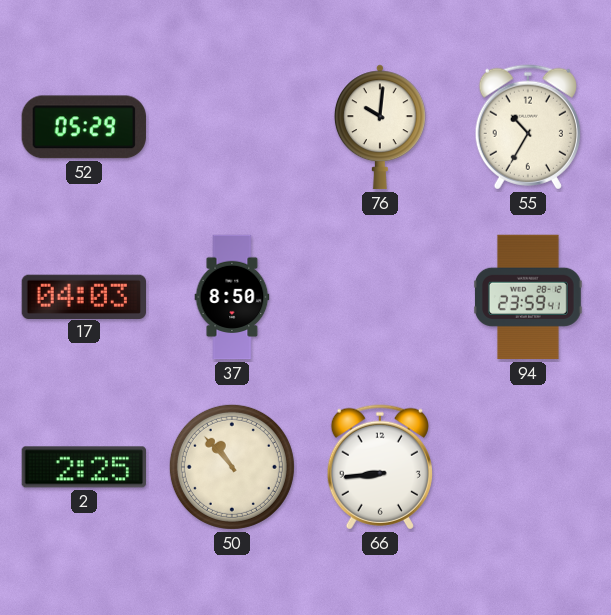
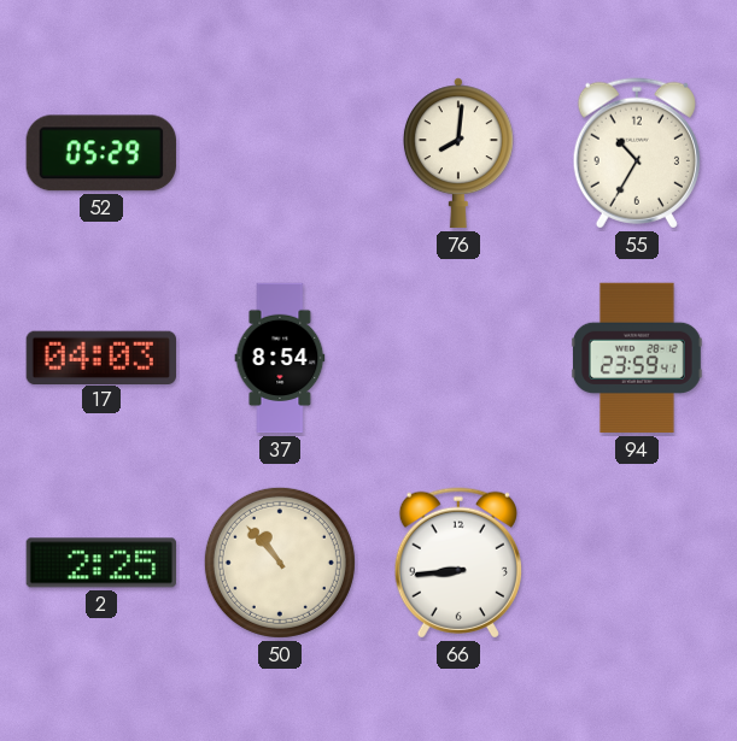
76: 10:01 -> 8:01 (458, 153)
37: 8:50 -> 8:54 (280, 358)
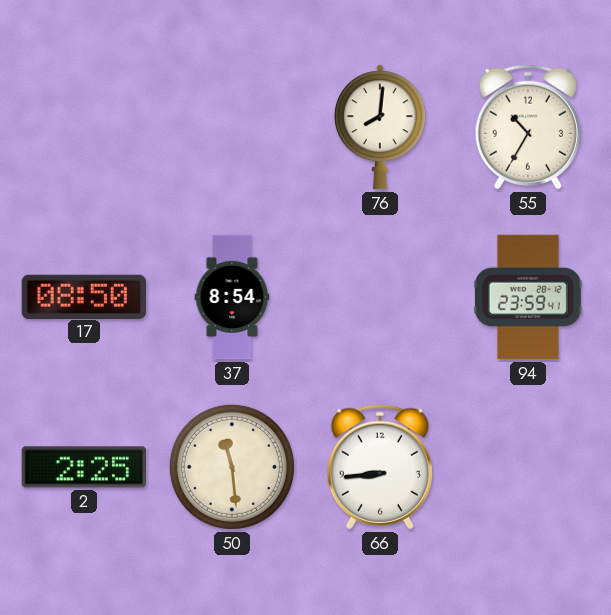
52: 05:29 -> none (101, 153)
17: 04:03 -> 08:50 (83, 296)
50: 10:53 -> 11:29 (232, 467)
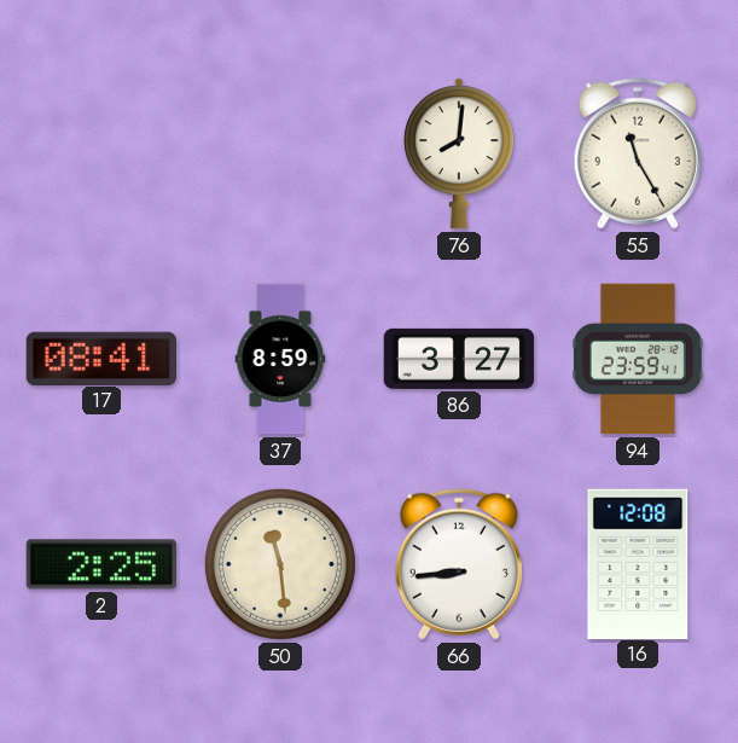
55: 10:35 -> 11:25 (638, 153)
17: 08:50 -> 08:41 (100, 358)
37: 8:54 -> 8:59 (280, 359)
86: none -> 3:27 (459, 359)
16: none -> 12:08 (638, 563)
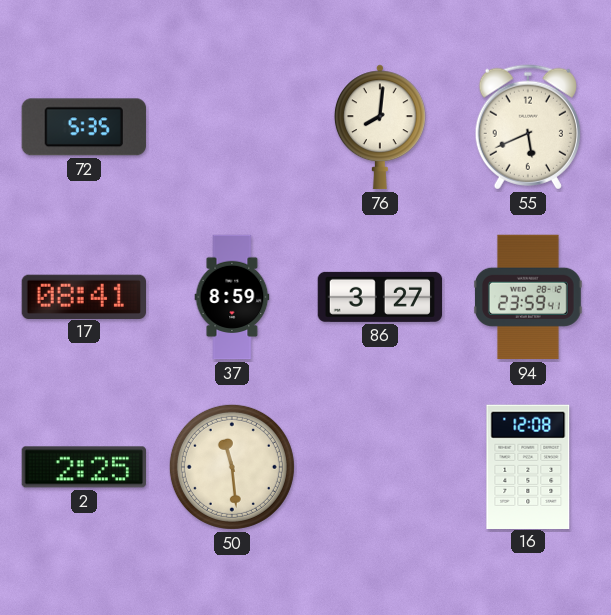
72: none -> 5:35 (84, 127)
55: 11:25 -> 5:41 (528, 127)
66: 8:44 -> none (459, 564)
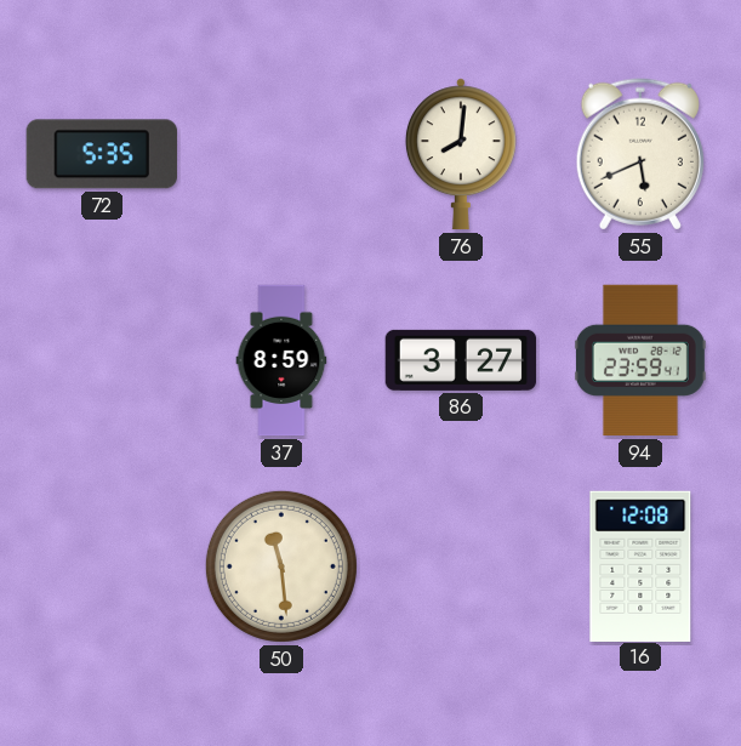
17: 08:41 -> none (83, 296)
2: 2:25 -> none (83, 467)
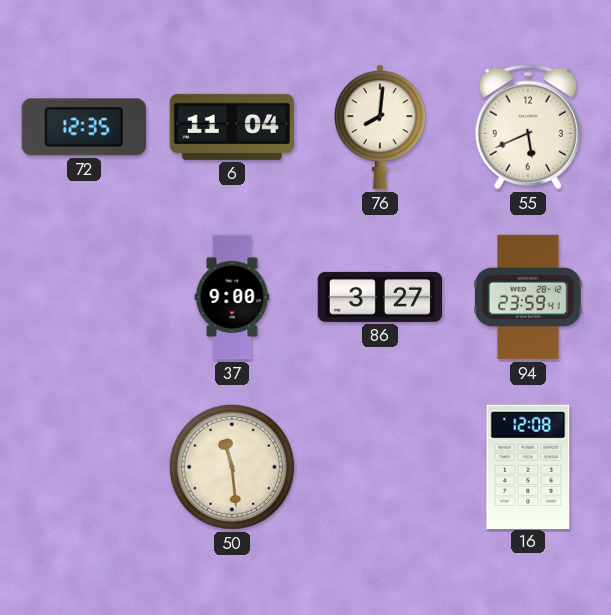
72: 5:35 -> 12:35 (84, 127)
6: none -> 11:04 (231, 127)
37: 8:59 -> 9:00 (232, 297)
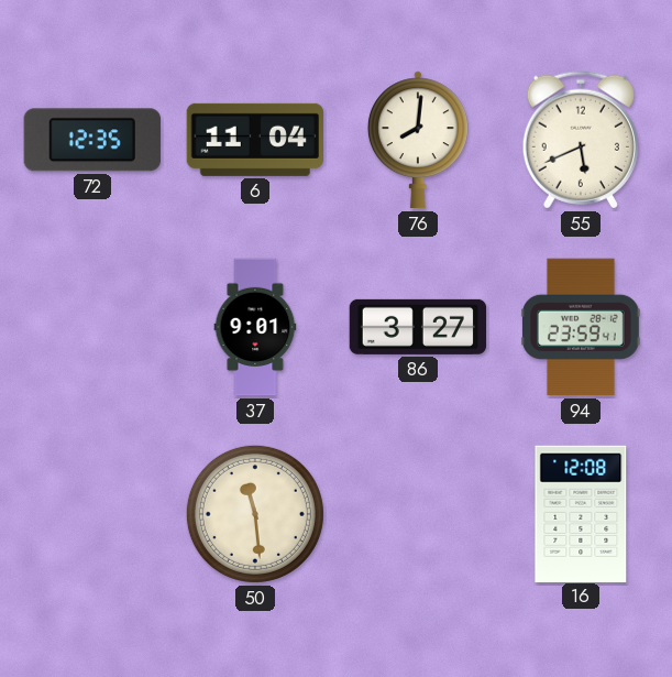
37: 9:00 -> 9:01 (255, 327)
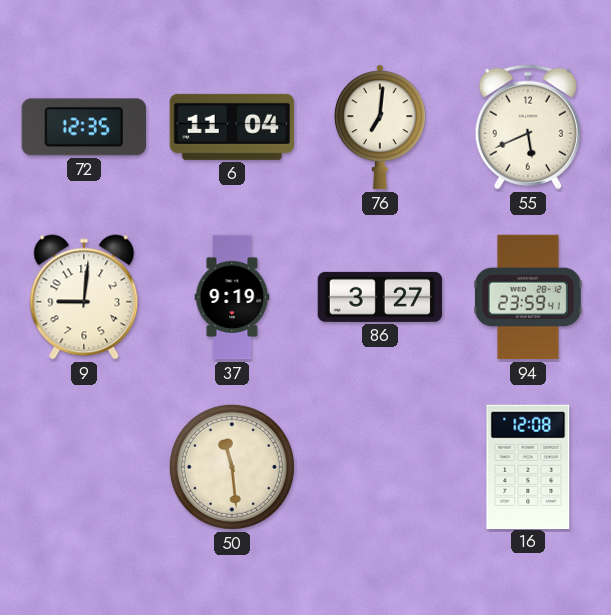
76: 8:01 -> 7:01 (380, 127)
9: none -> 9:01 (84, 297)
37: 9:01 -> 9:19 (232, 297)
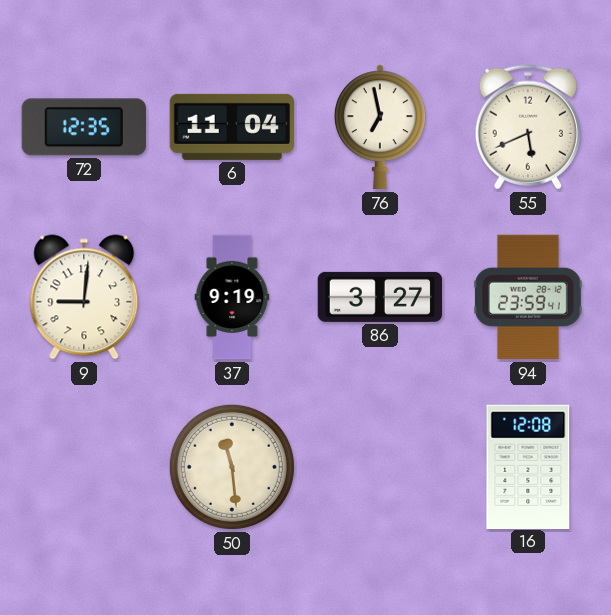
76: 7:01 -> 6:58 (380, 127)
